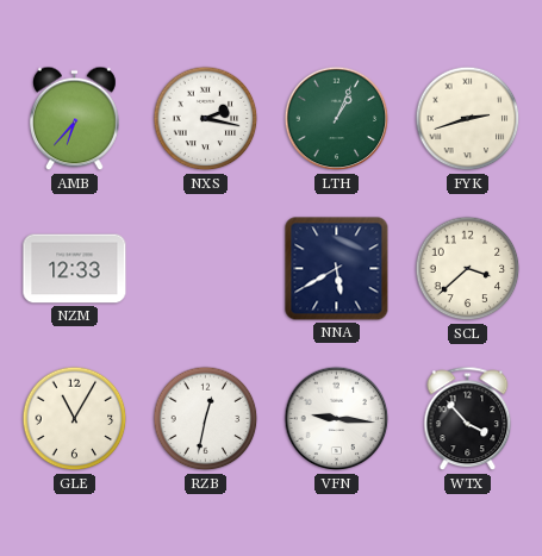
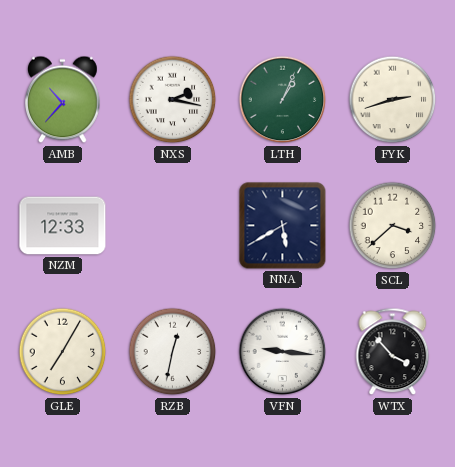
AMB: 6:37 -> 10:37 (63, 100)
GLE: 11:05 -> 7:05 (63, 352)
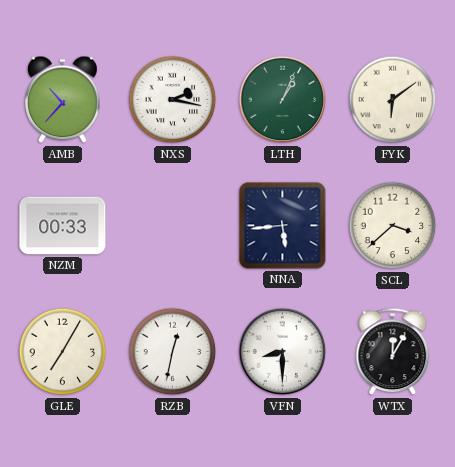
FYK: 2:42 -> 6:09 (393, 100)
NZM: 12:33 -> 00:33 (63, 226)
NNA: 5:40 -> 5:44 (283, 226)
VFN: 9:16 -> 8:30 (283, 352)
WTX: 3:53 -> 12:05 (393, 352)
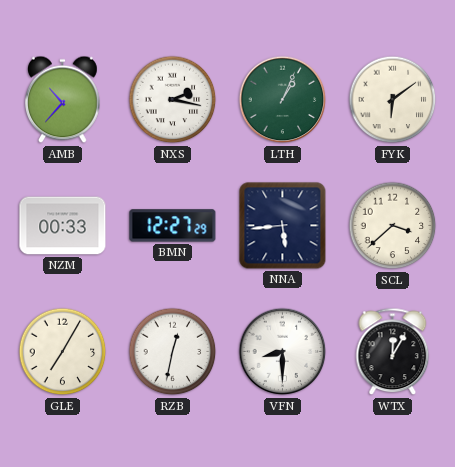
BMN: none -> 12:27 (173, 226)
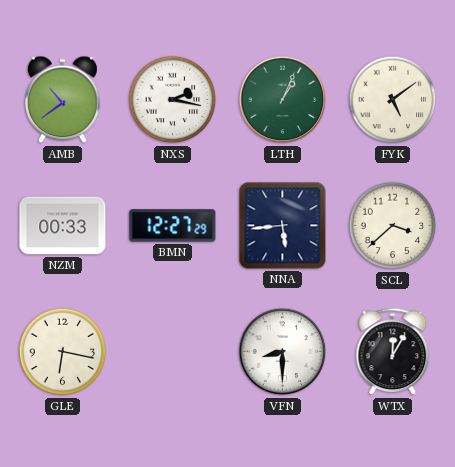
AMB: 10:37 -> 10:39 (63, 100)
FYK: 6:09 -> 5:09 (393, 100)
GLE: 7:05 -> 6:17 (63, 352)
RZB: 12:32 -> none (173, 352)
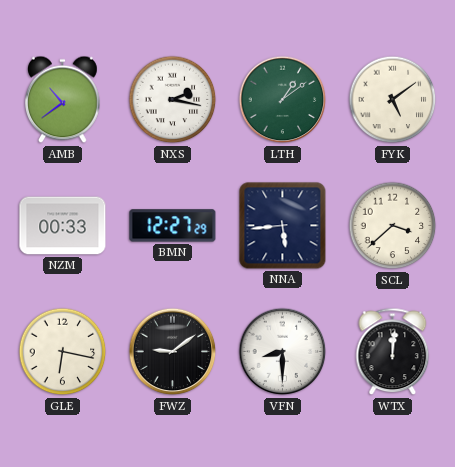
LTH: 1:04 -> 1:09 (283, 100)
FWZ: none -> 9:09 (173, 352)
WTX: 12:05 -> 12:01 (393, 352)
